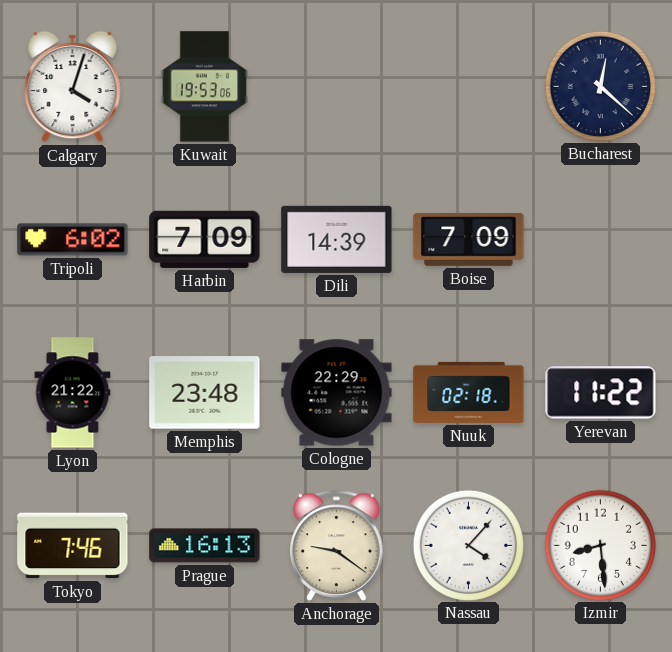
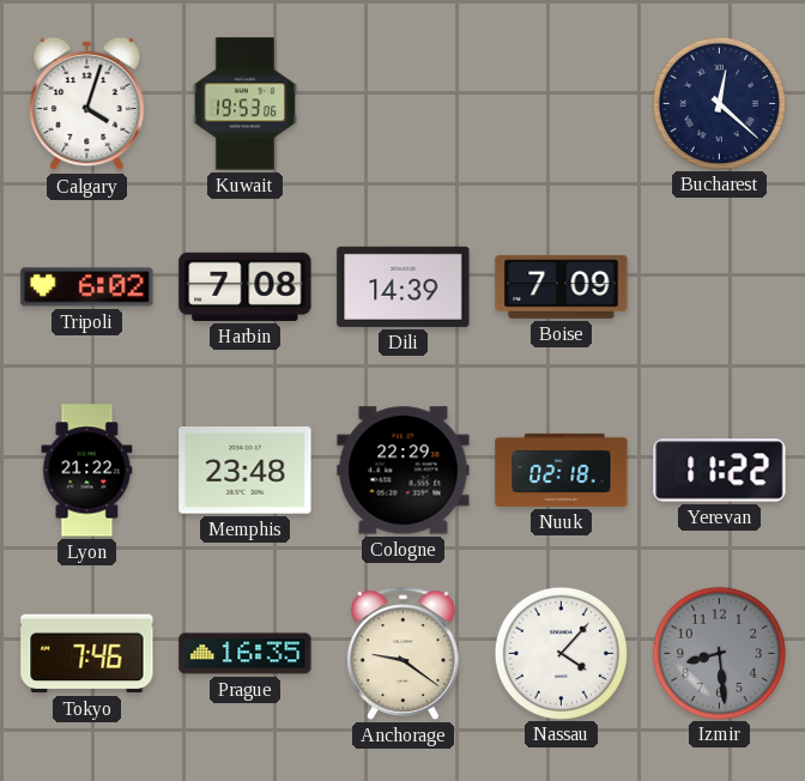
Harbin: 7:09 -> 7:08 (246, 286)
Prague: 16:13 -> 16:35 (246, 654)
Izmir dial: white -> grey (719, 653)
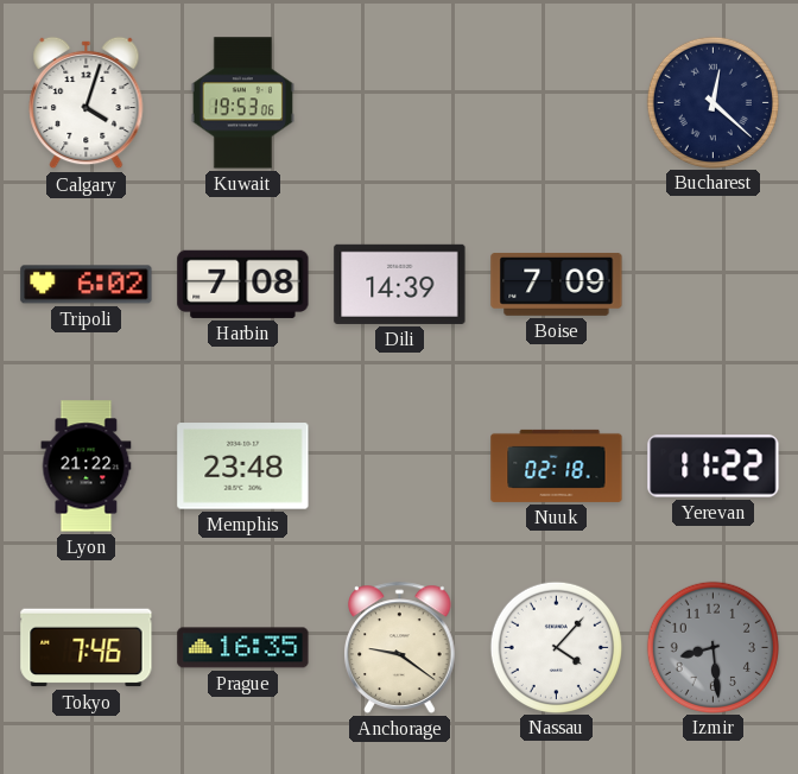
Cologne: 22:29 -> none (404, 471)
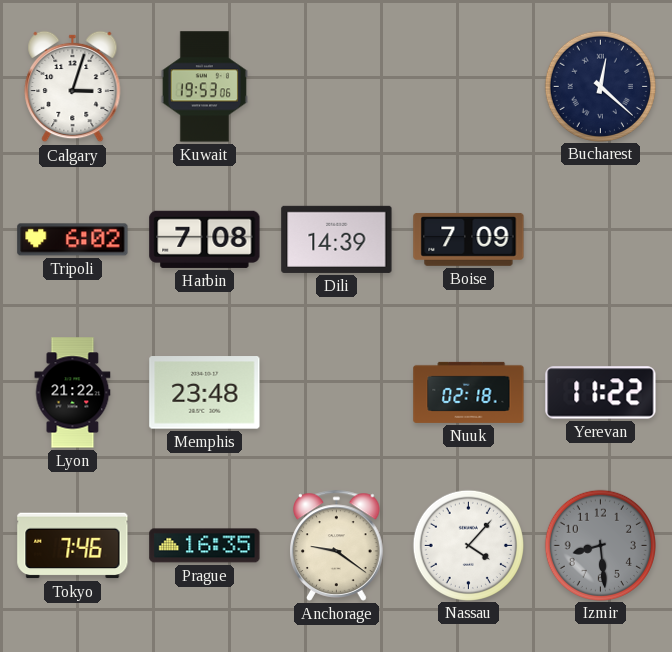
Calgary: 4:03 -> 3:03 (73, 87)
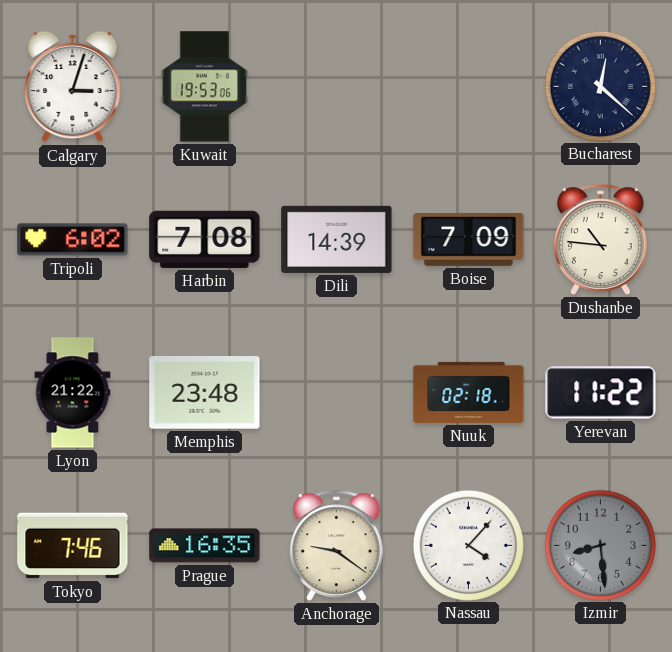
Dushanbe: none -> 10:46 (601, 239)
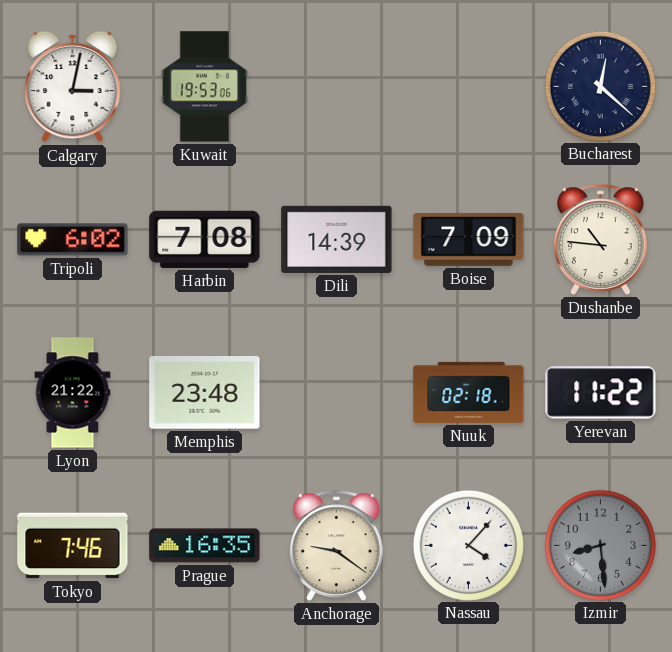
Calgary: 3:03 -> 3:02 (73, 87)
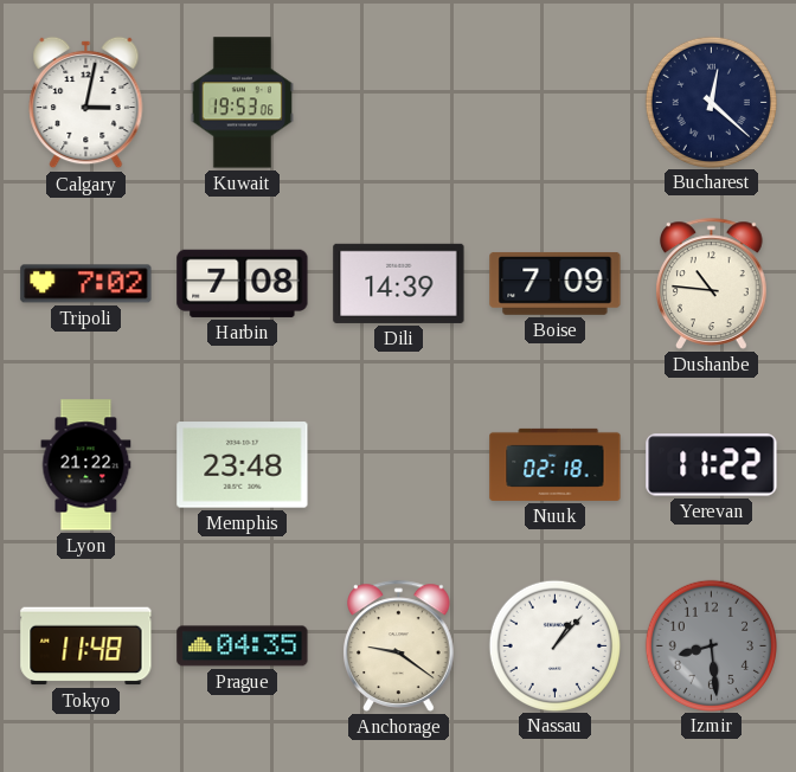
Tripoli: 6:02 -> 7:02 (86, 284)
Tokyo: 7:46 -> 11:48 (86, 646)
Prague: 16:35 -> 04:35 (243, 646)
Nassau: 4:07 -> 1:07 (554, 645)
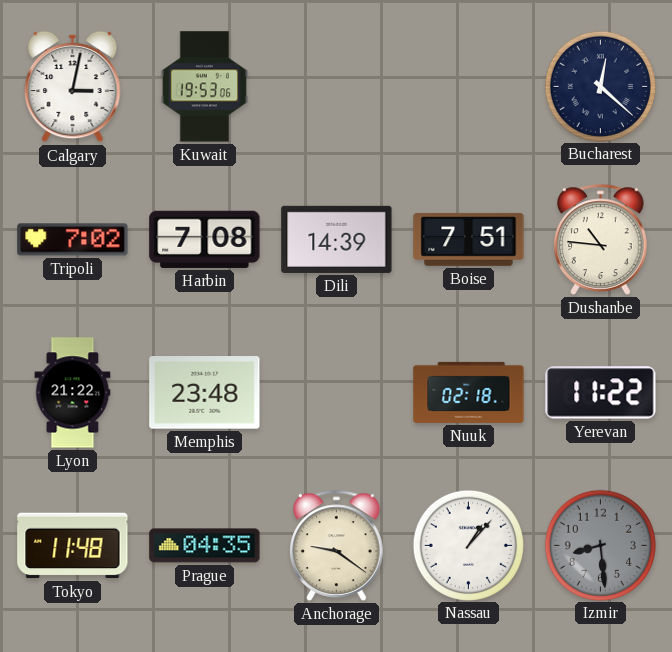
Boise: 7:09 -> 7:51 (469, 239)
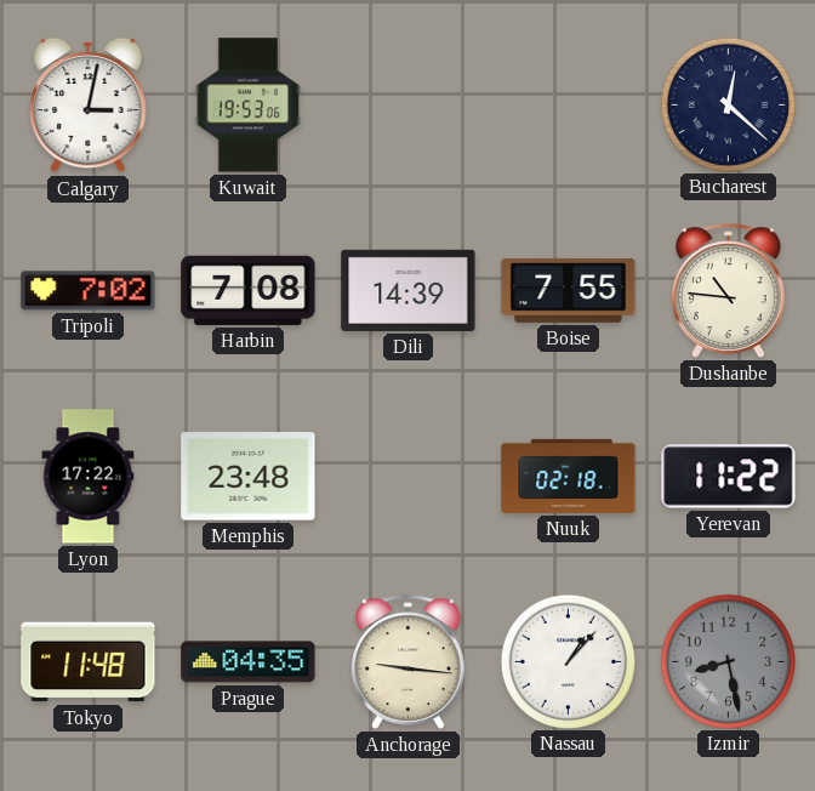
Boise: 7:51 -> 7:55 (569, 290)
Lyon: 21:22 -> 17:22 (89, 477)
Anchorage: 9:21 -> 9:16 (409, 661)
Izmir: 8:29 -> 8:28 (728, 661)
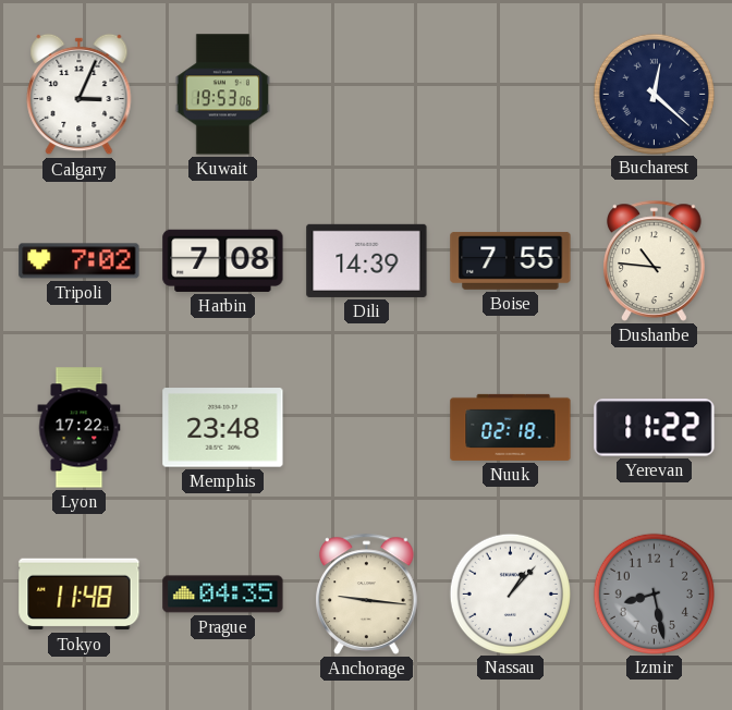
Calgary: 3:02 -> 3:04 (80, 95)
